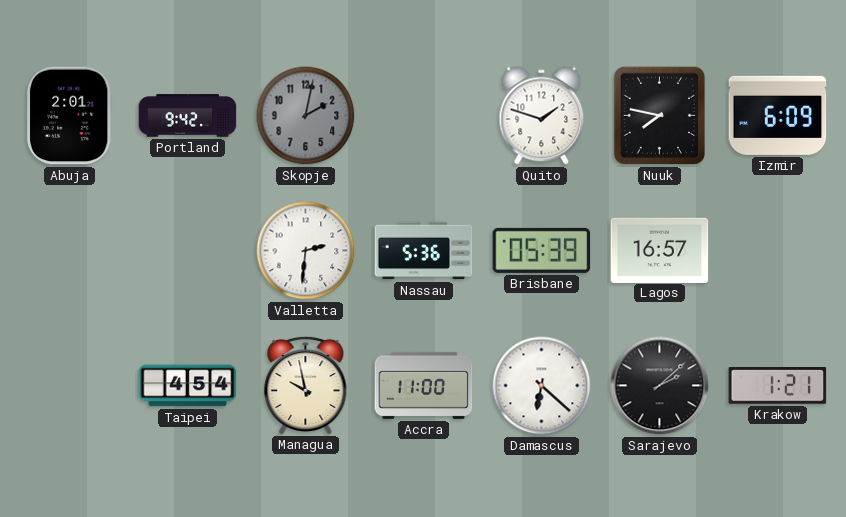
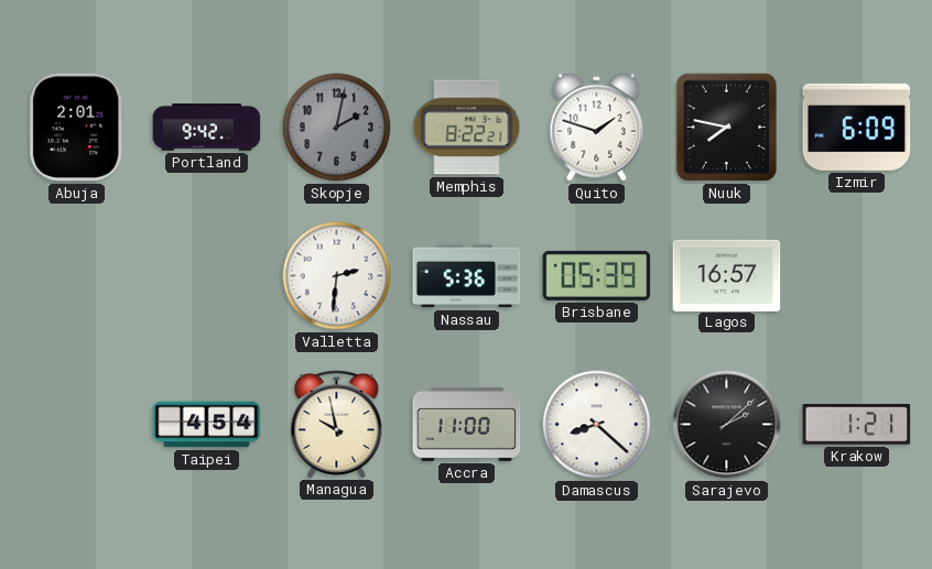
Memphis: none -> 8:22 (467, 128)
Damascus: 6:22 -> 8:22 (597, 425)
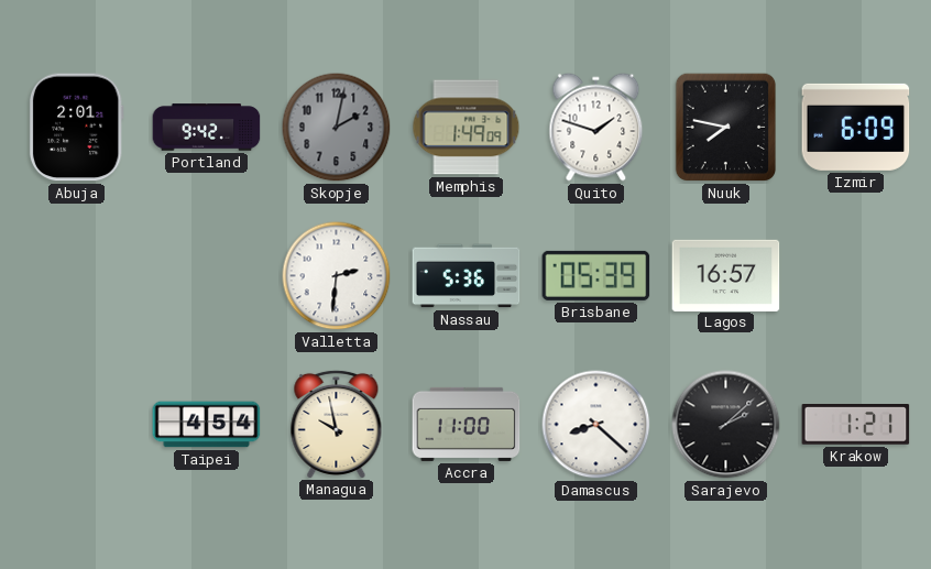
Memphis: 8:22 -> 1:49 (467, 128)
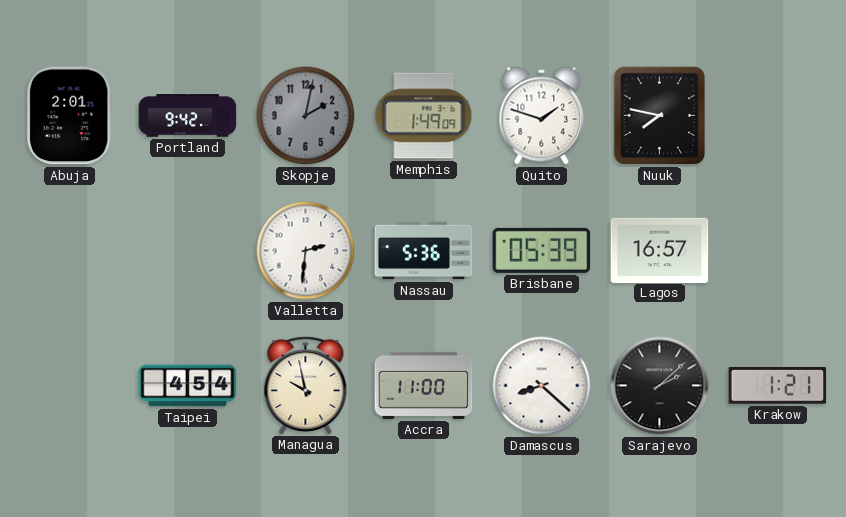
Izmir: 6:09 -> none (856, 127)
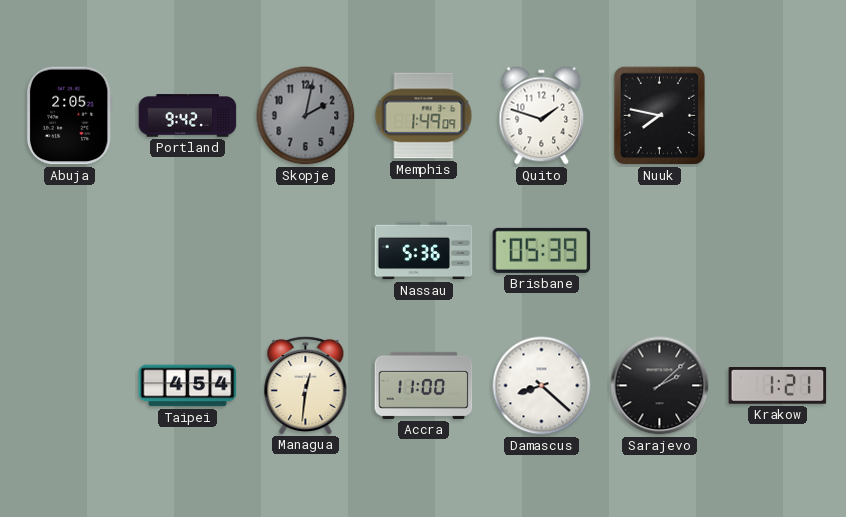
Abuja: 2:01 -> 2:05 (69, 116)
Valletta: 2:31 -> none (306, 251)
Lagos: 16:57 -> none (660, 250)
Managua: 9:58 -> 12:31 (306, 385)
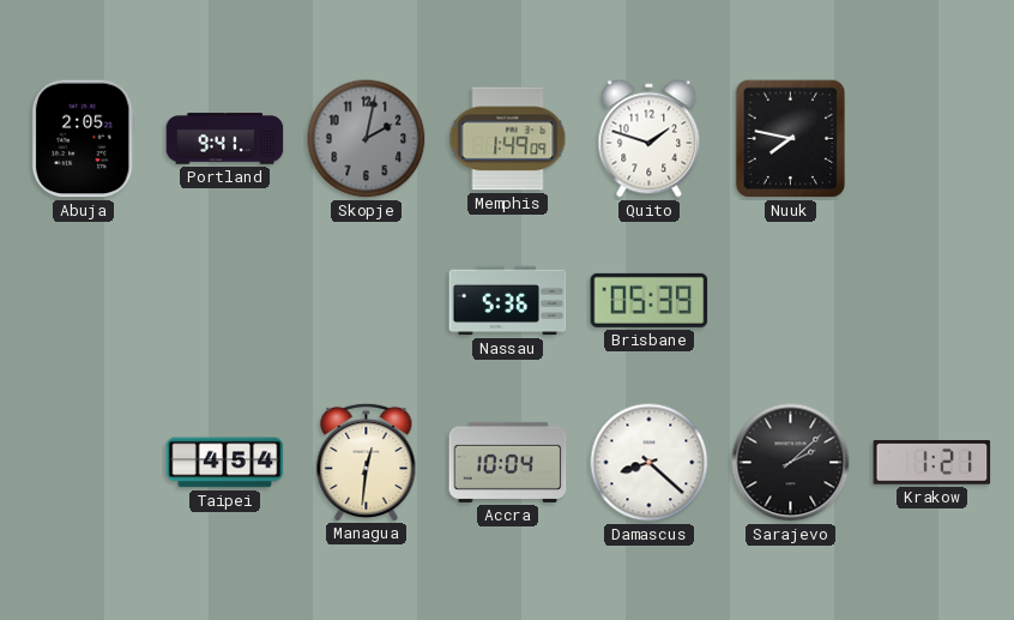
Portland: 9:42 -> 9:41 (225, 139)
Accra: 11:00 -> 10:04 (508, 462)
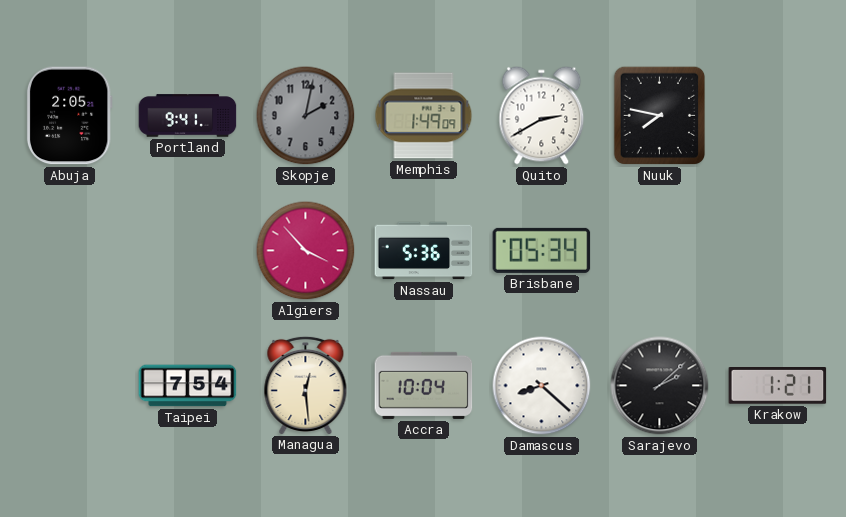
Quito: 1:48 -> 2:40 (542, 116)
Algiers: none -> 3:53 (306, 251)
Brisbane: 05:39 -> 05:34 (542, 250)
Taipei: 4:54 -> 7:54 (188, 386)
Managua: 12:31 -> 12:29 (306, 385)
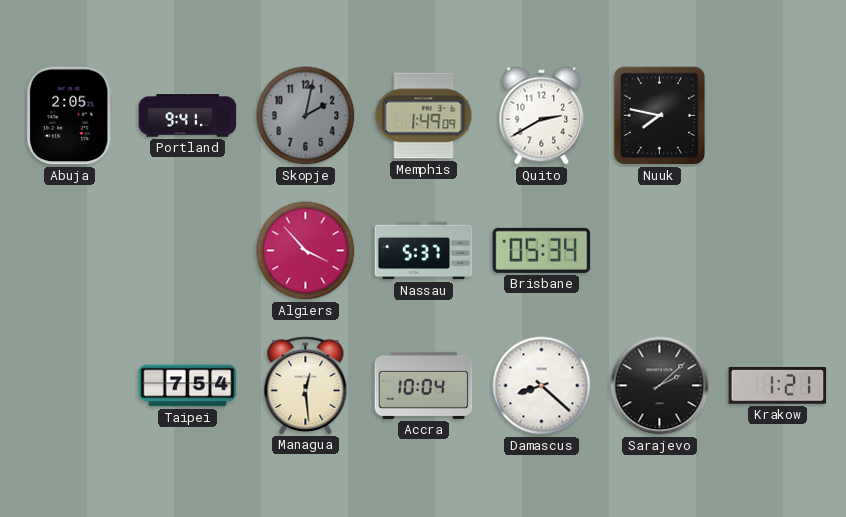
Nassau: 5:36 -> 5:37 (424, 251)
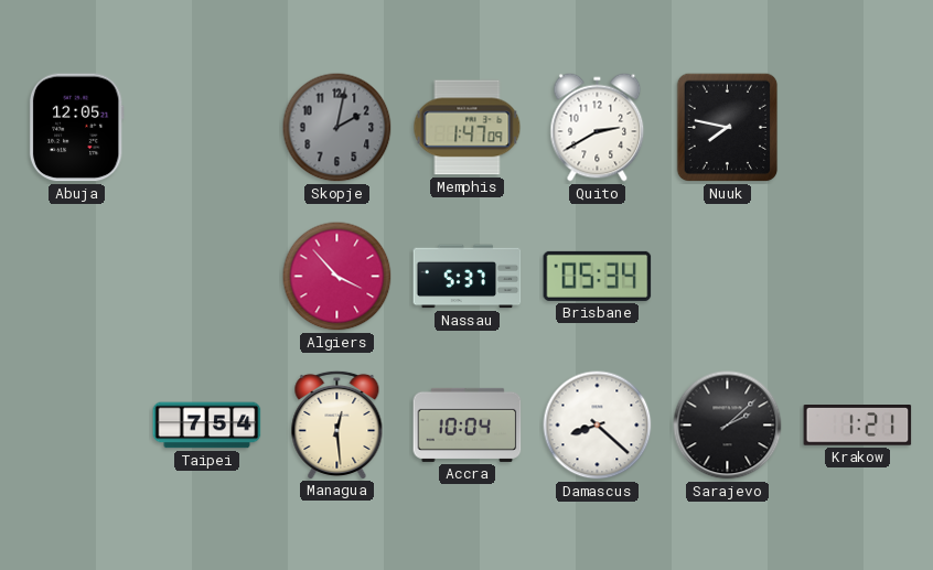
Abuja: 2:05 -> 12:05 (76, 128)
Portland: 9:41 -> none (188, 116)
Memphis: 1:49 -> 1:47 (468, 128)
